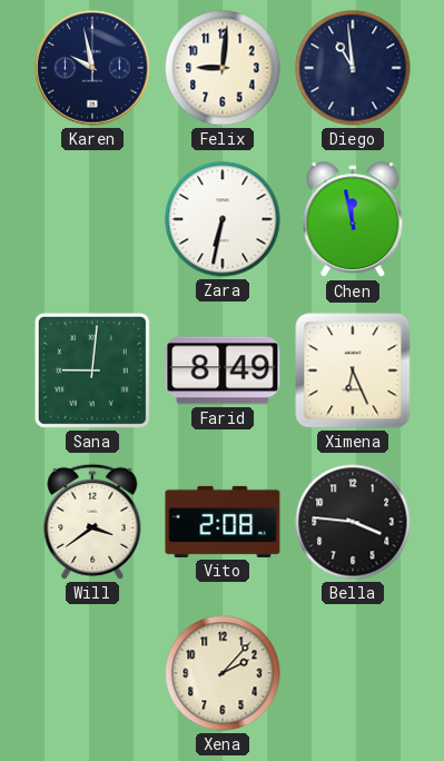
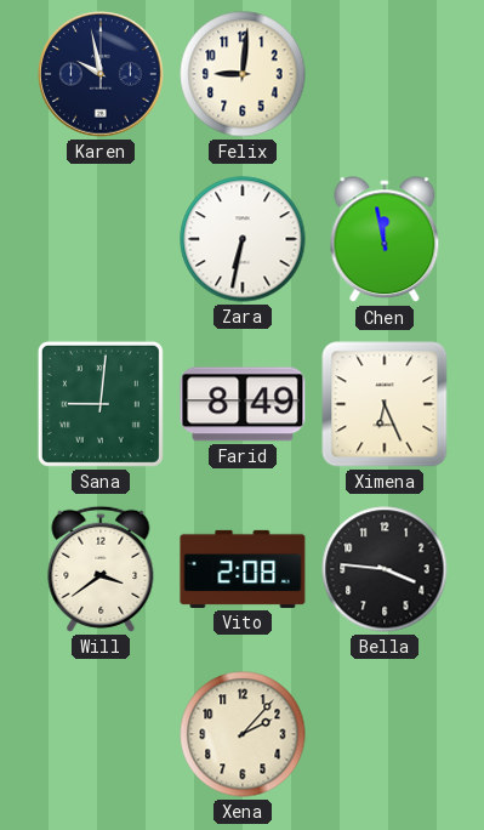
Diego: 10:59 -> none (353, 68)
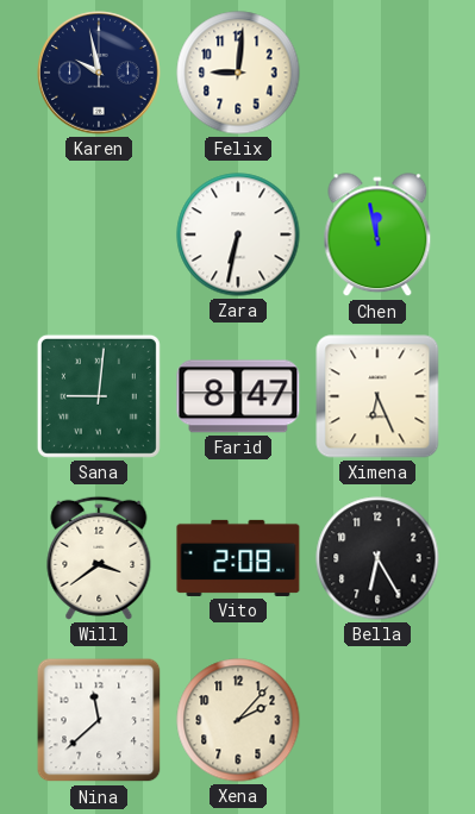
Farid: 8:49 -> 8:47 (238, 396)
Bella: 3:46 -> 6:25 (377, 558)
Nina: none -> 11:38 (99, 720)
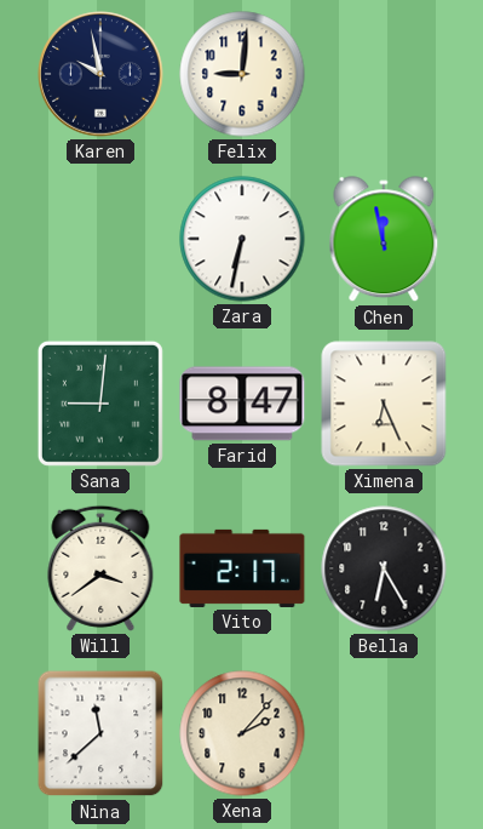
Vito: 2:08 -> 2:17 (242, 568)
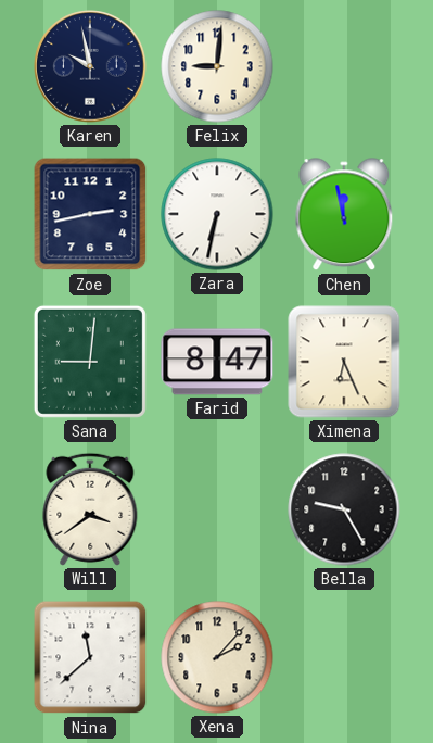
Zoe: none -> 2:43 (90, 214)
Vito: 2:17 -> none (242, 568)
Bella: 6:25 -> 9:25 (344, 509)
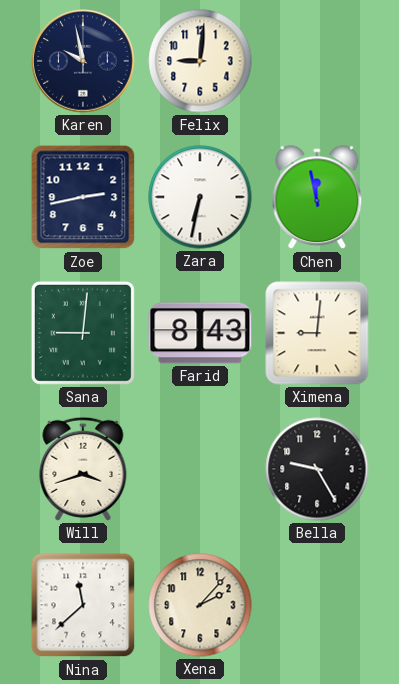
Farid: 8:47 -> 8:43 (200, 333)
Ximena: 6:26 -> 9:01 (317, 333)
Will: 3:39 -> 3:42 (83, 469)
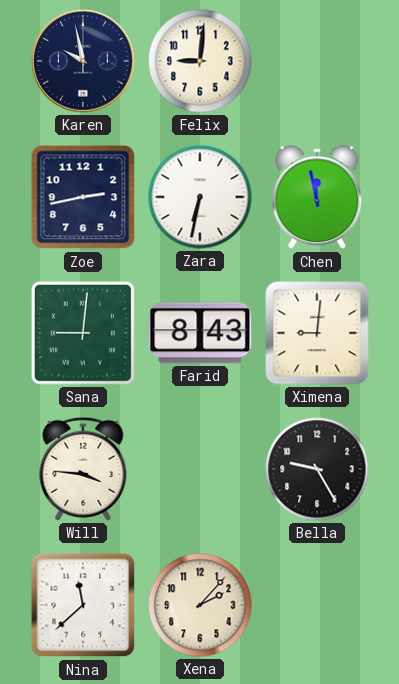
Will: 3:42 -> 3:46 (83, 469)
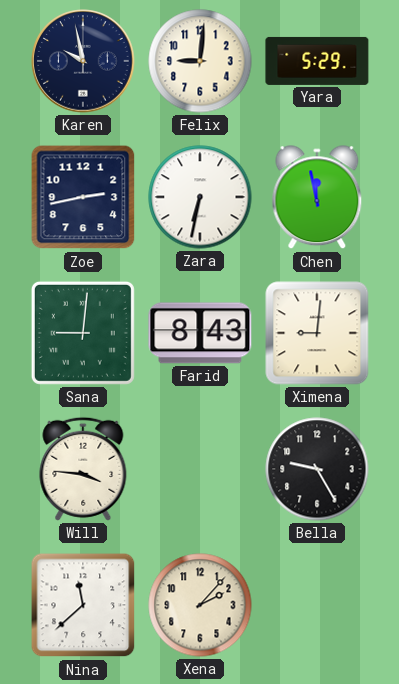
Yara: none -> 5:29 (317, 61)
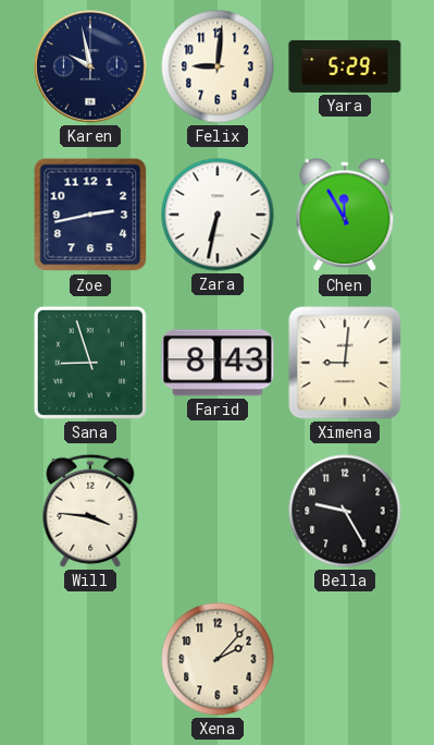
Chen: 11:58 -> 11:55 (345, 216)
Sana: 9:01 -> 8:57 (90, 363)
Nina: 11:38 -> none (83, 605)
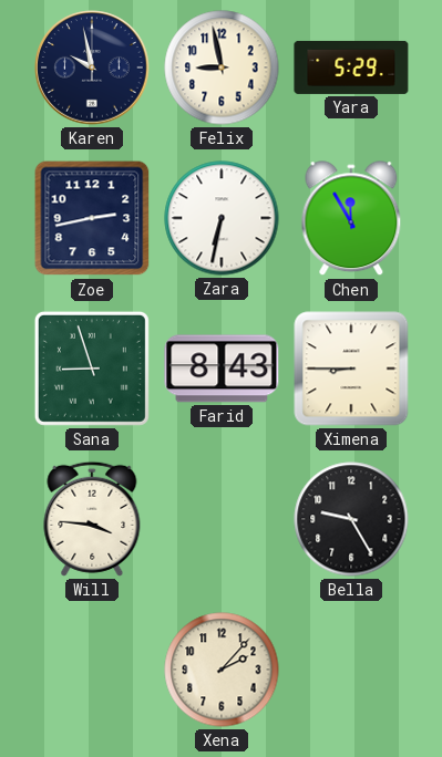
Felix: 9:01 -> 8:58 (222, 68)
Ximena: 9:01 -> 8:45 (351, 369)
